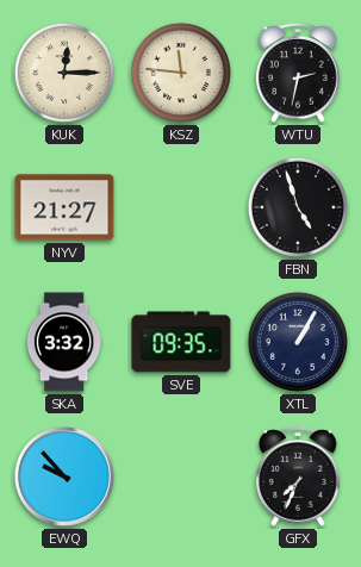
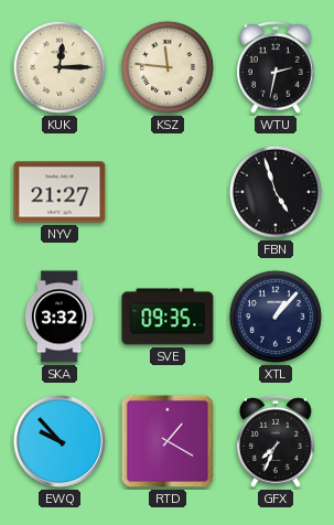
XTL: 1:05 -> 1:07 (276, 317)
RTD: none -> 1:20 (168, 441)
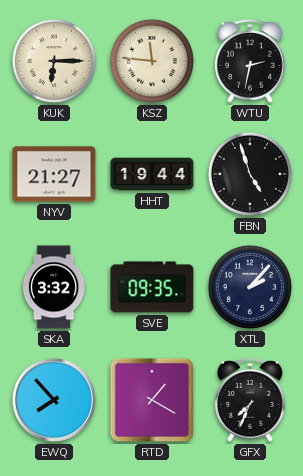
KUK: 12:15 -> 6:15 (54, 61)
HHT: none -> 19:44 (152, 174)
XTL: 1:07 -> 2:07 (250, 287)
EWQ: 9:53 -> 7:53 (54, 400)
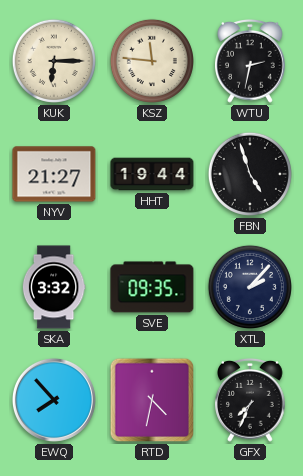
RTD: 1:20 -> 4:32 (152, 400)
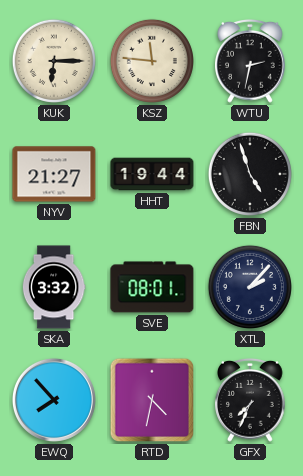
SVE: 09:35 -> 08:01 (152, 287)
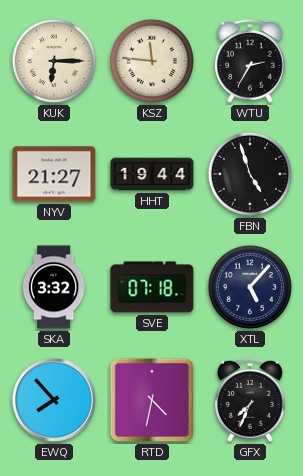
WTU: 2:32 -> 2:35 (250, 61)
SVE: 08:01 -> 07:18 (152, 287)
XTL: 2:07 -> 5:07 (250, 287)
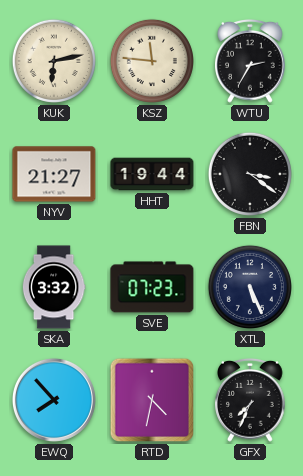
KUK: 6:15 -> 6:13 (54, 61)
FBN: 4:57 -> 3:21 (250, 174)
SVE: 07:18 -> 07:23 (152, 287)
XTL: 5:07 -> 5:26 (250, 287)
